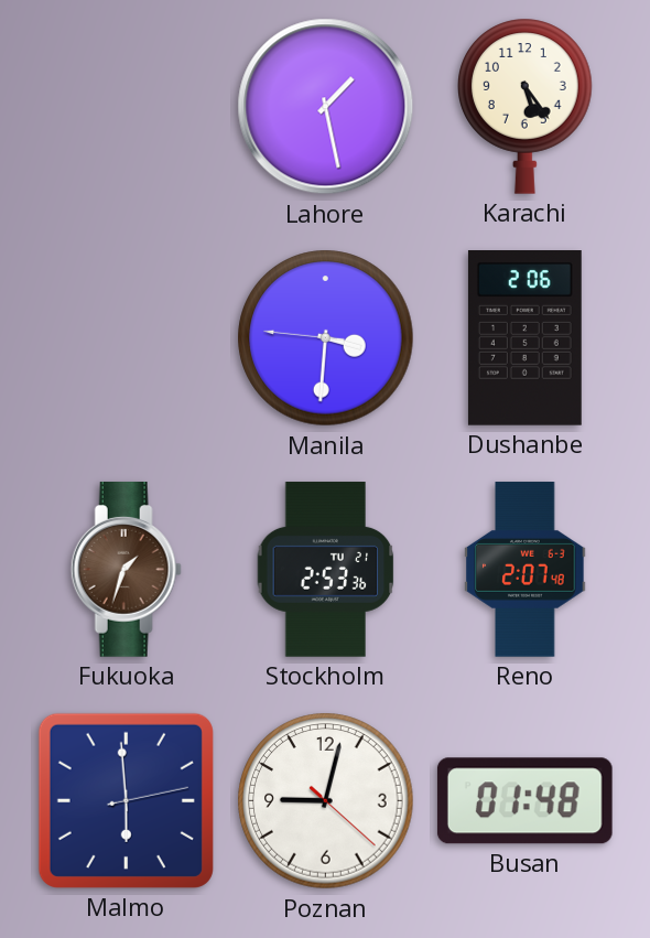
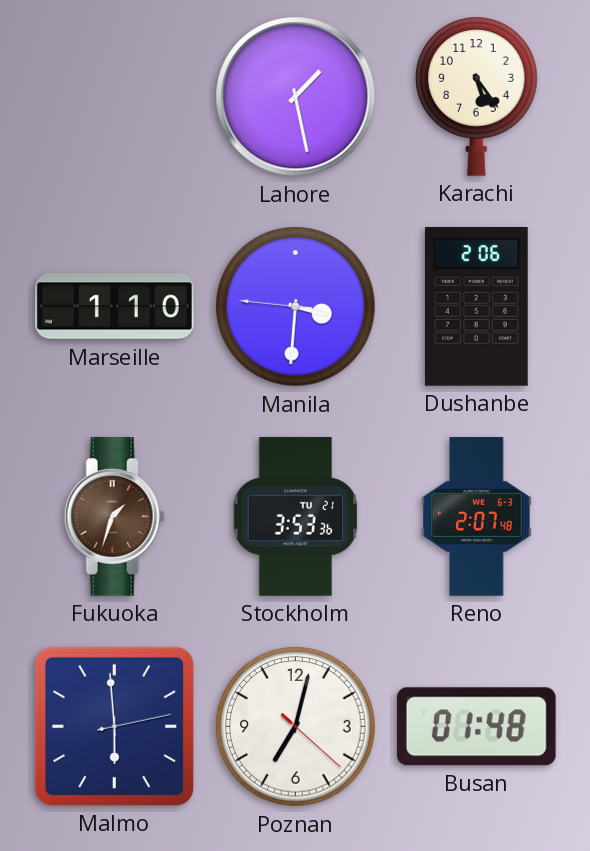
Marseille: none -> 1:10 (115, 307)
Stockholm: 2:53 -> 3:53 (296, 517)
Poznan: 9:02 -> 7:02 (296, 727)
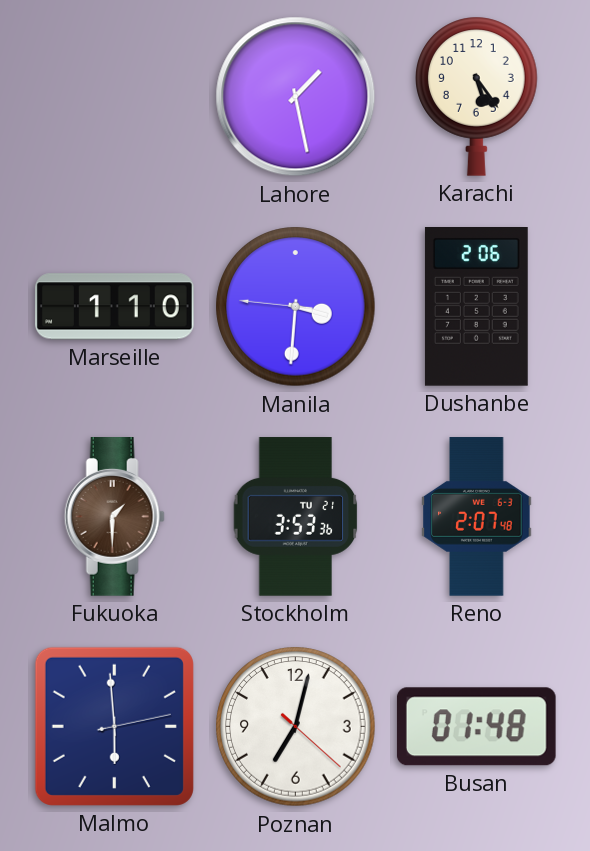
Fukuoka: 1:33 -> 1:30 (114, 517)
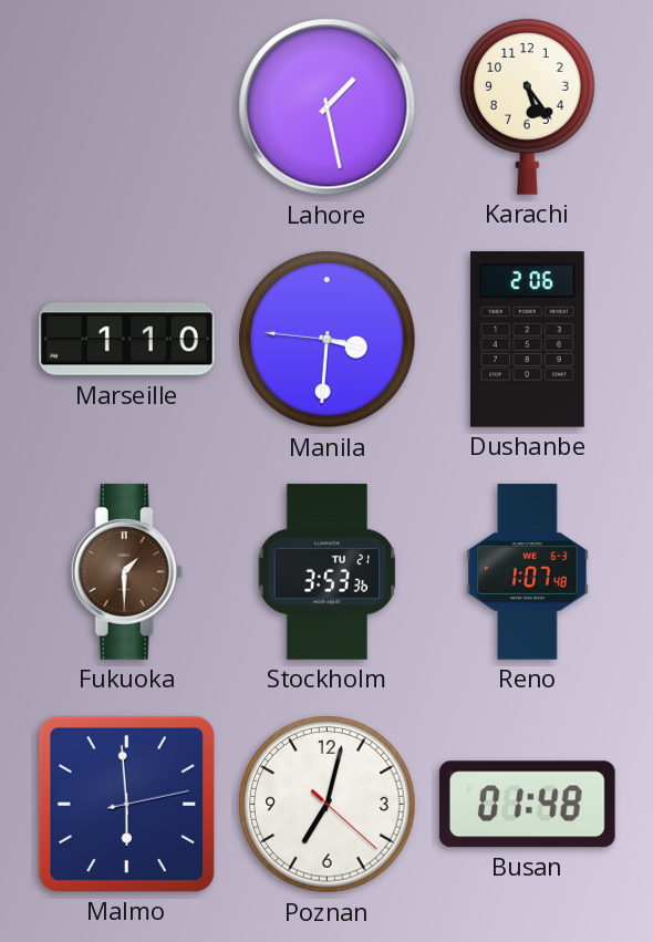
Reno: 2:07 -> 1:07 (528, 572)
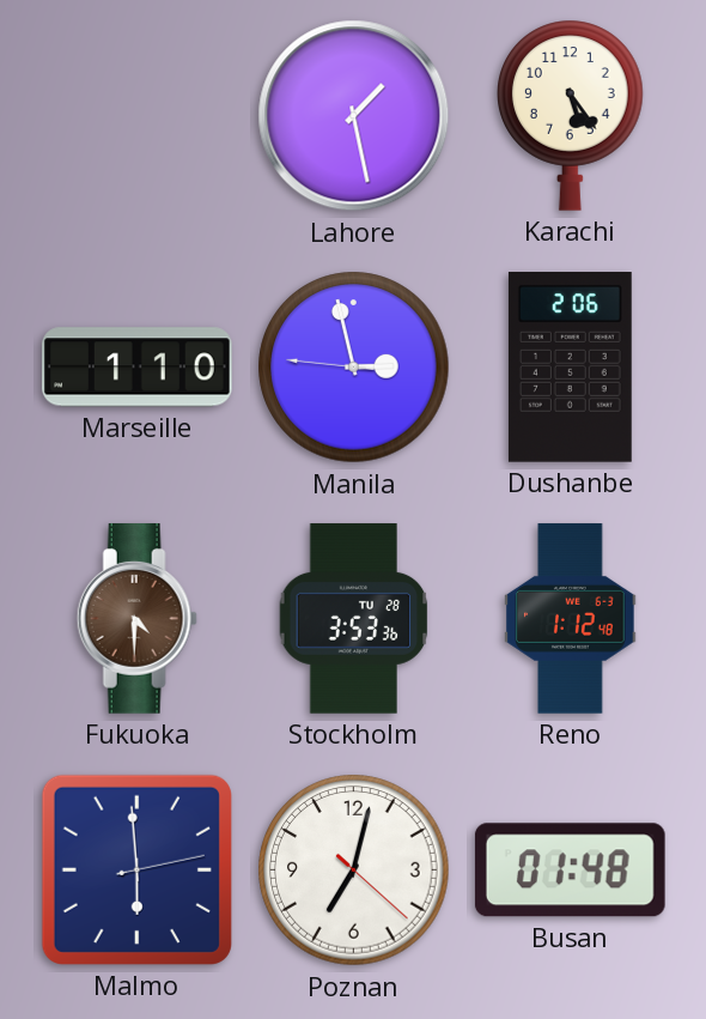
Manila: 3:30 -> 2:57 (354, 368)
Fukuoka: 1:30 -> 4:30 (136, 619)
Stockholm date: TU 21 -> TU 28 (354, 619)
Reno: 1:07 -> 1:12 (571, 619)
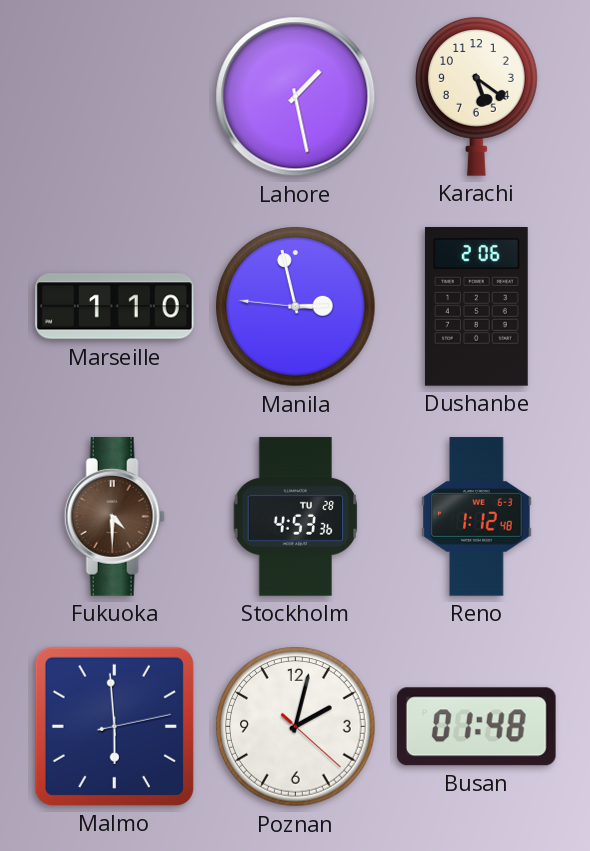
Karachi: 5:24 -> 5:21 (477, 96)
Stockholm: 3:53 -> 4:53 (296, 517)
Poznan: 7:02 -> 2:02 (296, 727)
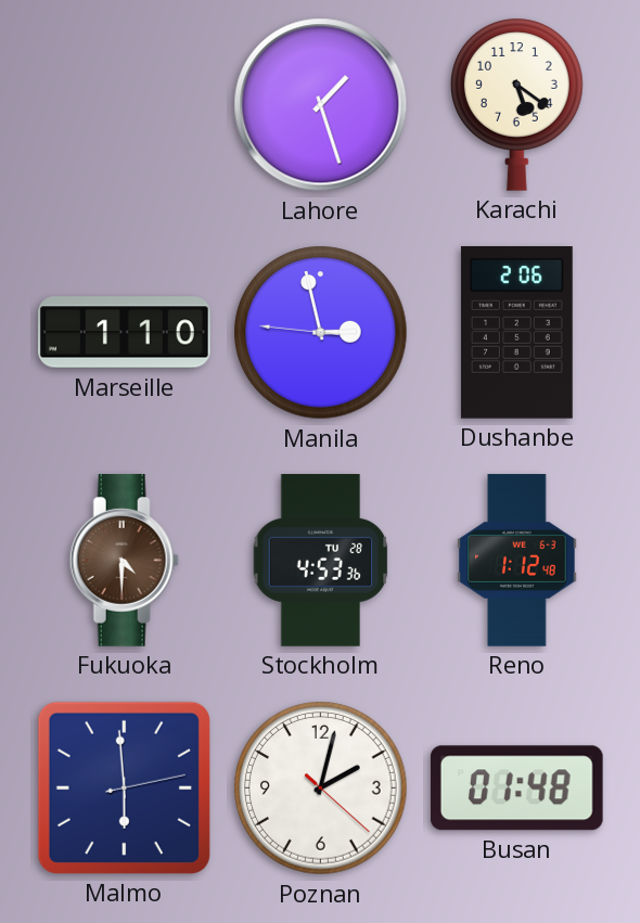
Lahore: 1:28 -> 1:27 (321, 105)
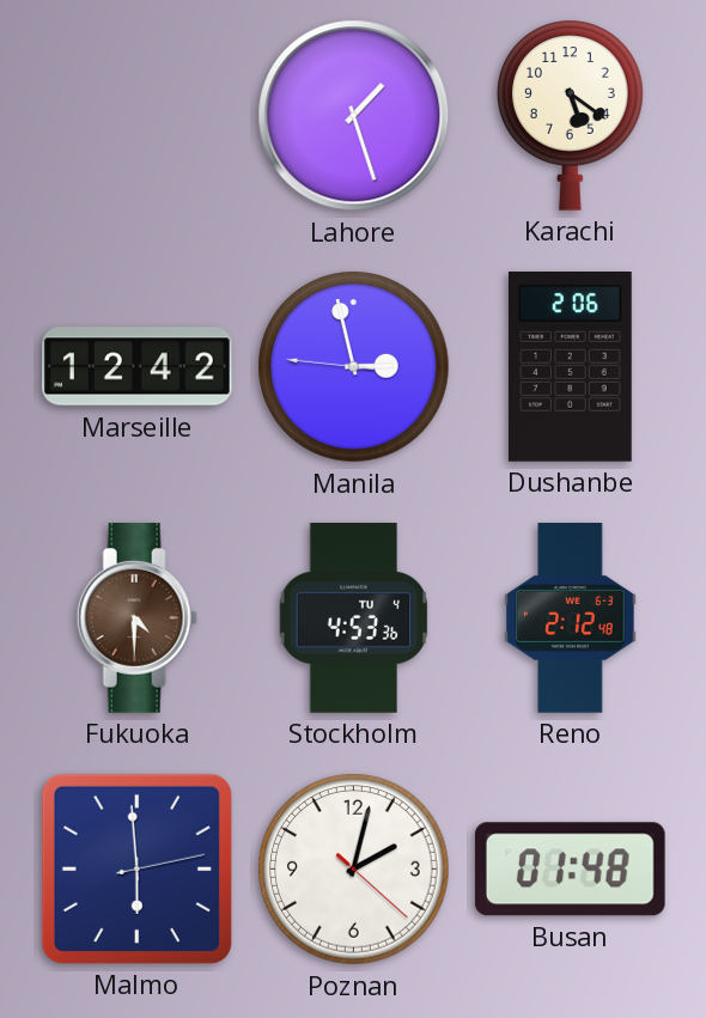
Marseille: 1:10 -> 12:42 (138, 367)
Stockholm date: TU 28 -> TU 4 (354, 618)
Reno: 1:12 -> 2:12 (571, 618)
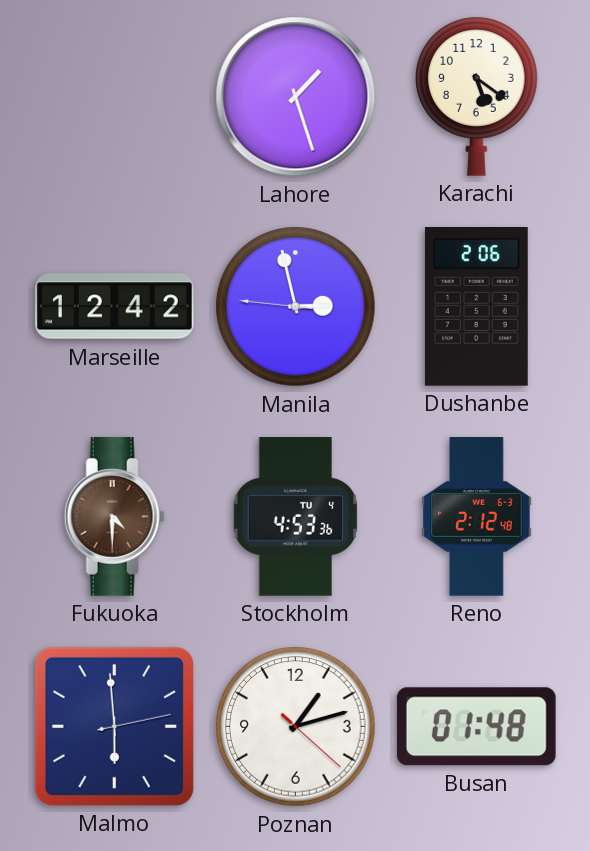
Poznan: 2:02 -> 1:12 (296, 727)
